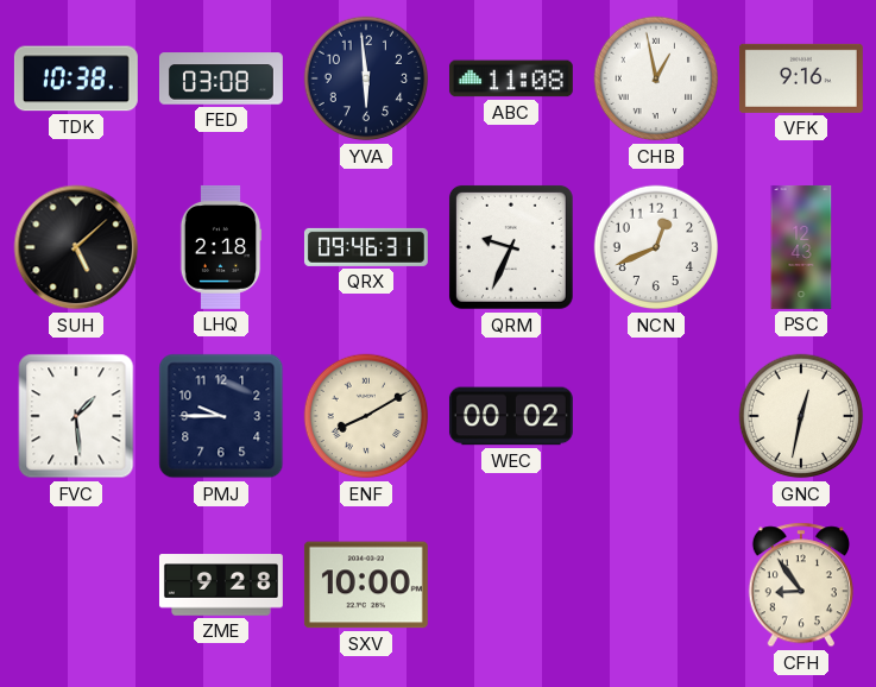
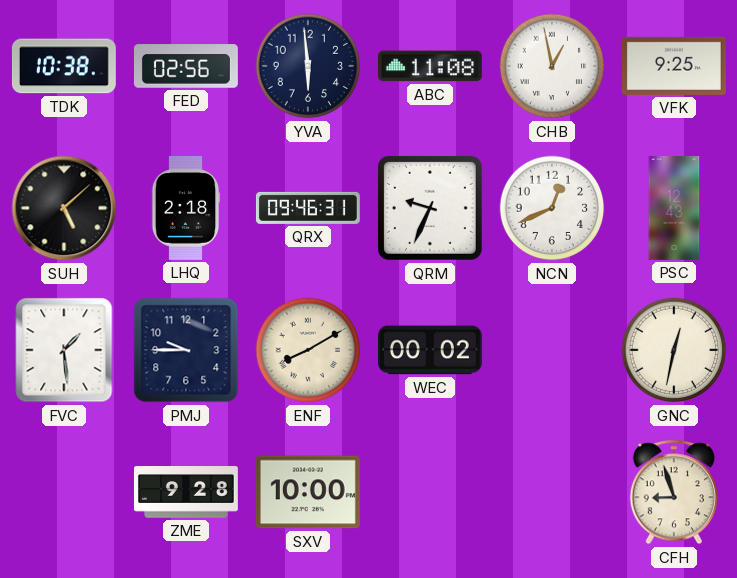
FED: 03:08 -> 02:56 (186, 66)
VFK: 9:16 -> 9:25 (674, 66)
CFH: 8:54 -> 8:57 (674, 492)
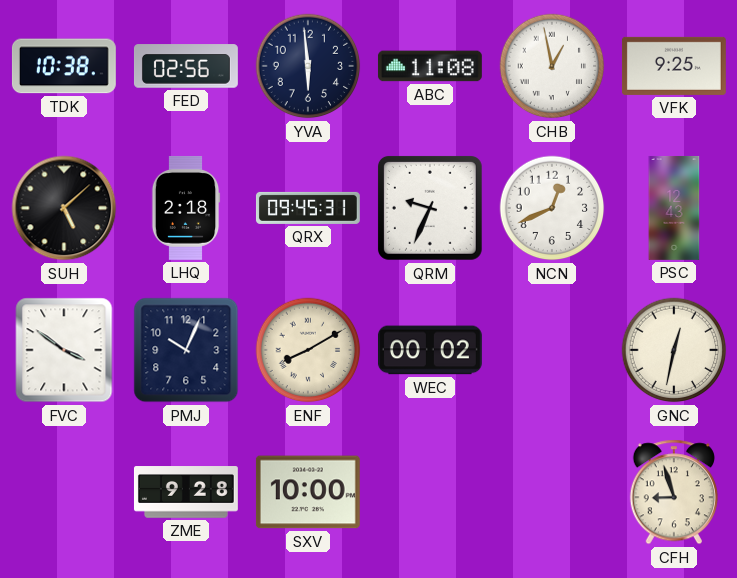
QRX: 09:46 -> 09:45 (308, 208)
FVC: 1:29 -> 3:51 (64, 350)
PMJ: 9:45 -> 10:04 (186, 350)
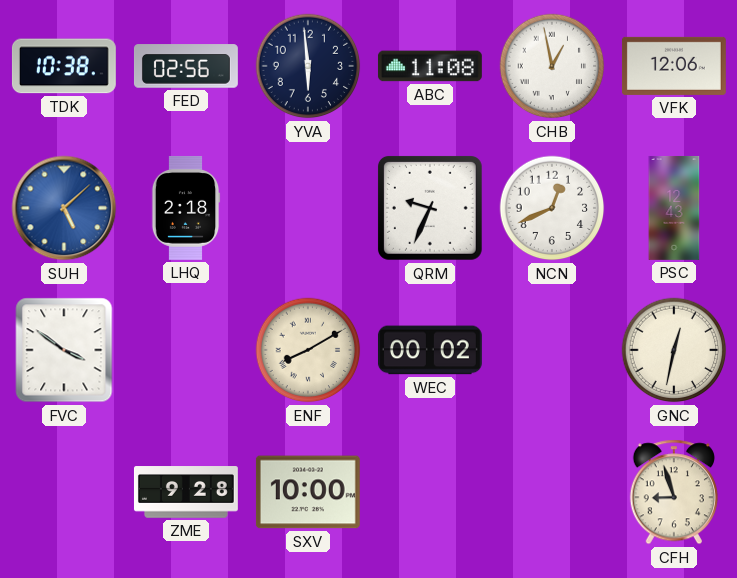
VFK: 9:25 -> 12:06 (674, 66)
SUH dial: black -> blue (64, 208)
QRX: 09:45 -> none (308, 208)
PMJ: 10:04 -> none (186, 350)
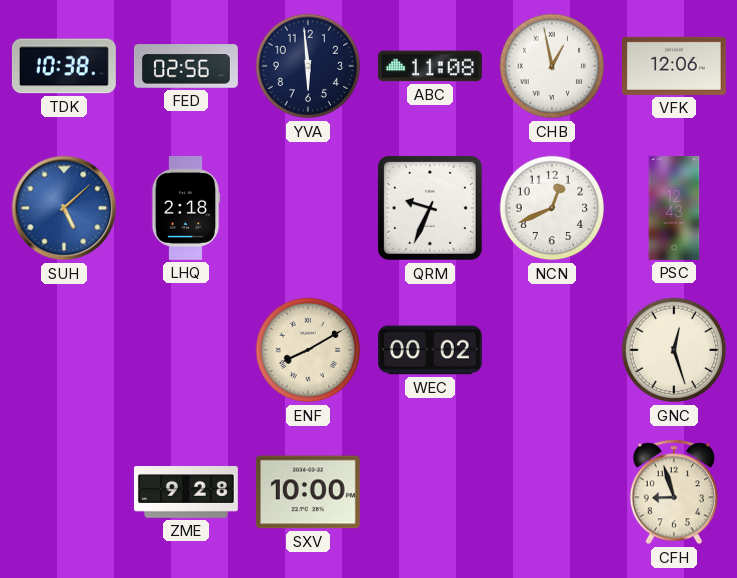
FVC: 3:51 -> none (64, 350)
GNC: 12:32 -> 12:27 (674, 350)
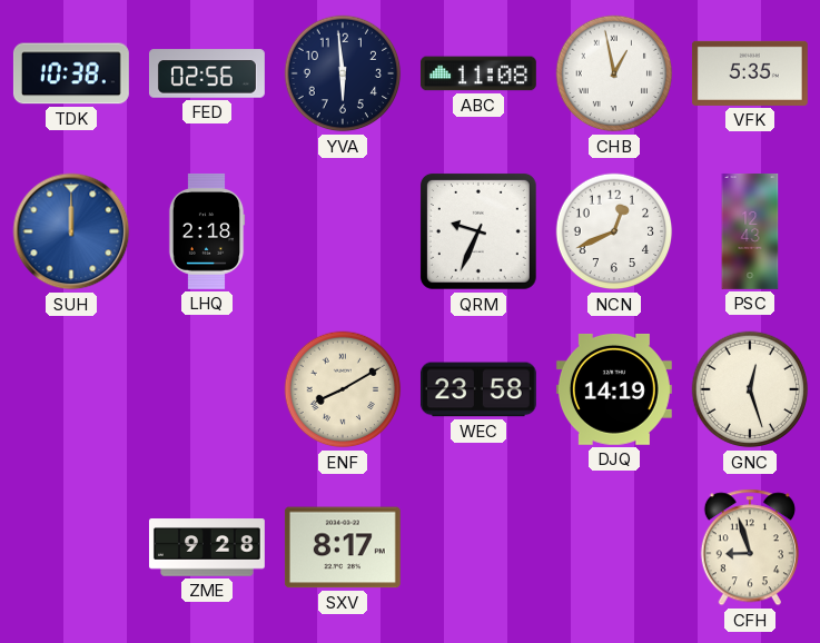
VFK: 12:06 -> 5:35 (750, 73)
SUH: 5:08 -> 12:00 (71, 231)
WEC: 00:02 -> 23:58 (478, 389)
DJQ: none -> 14:19 (614, 389)
SXV: 10:00 -> 8:17 (343, 547)
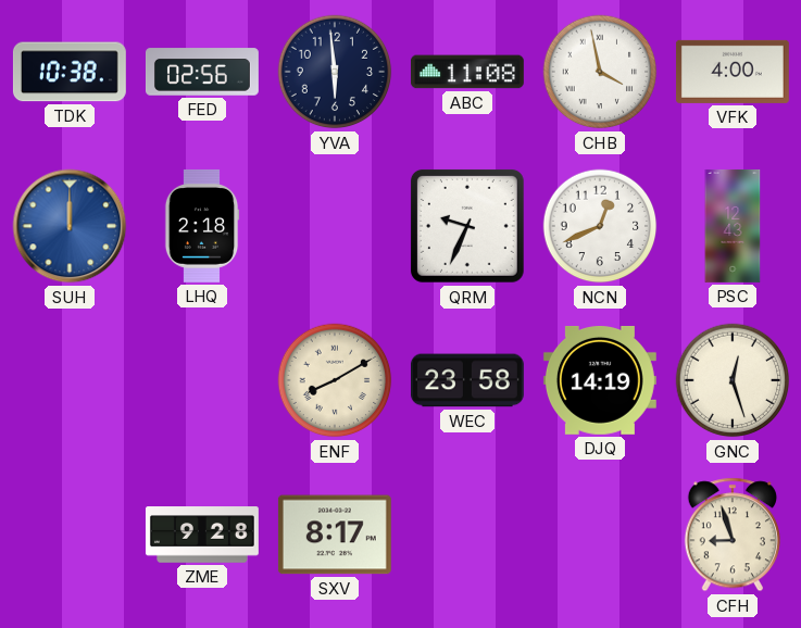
CHB: 12:58 -> 3:58 (600, 72)
VFK: 5:35 -> 4:00 (733, 72)
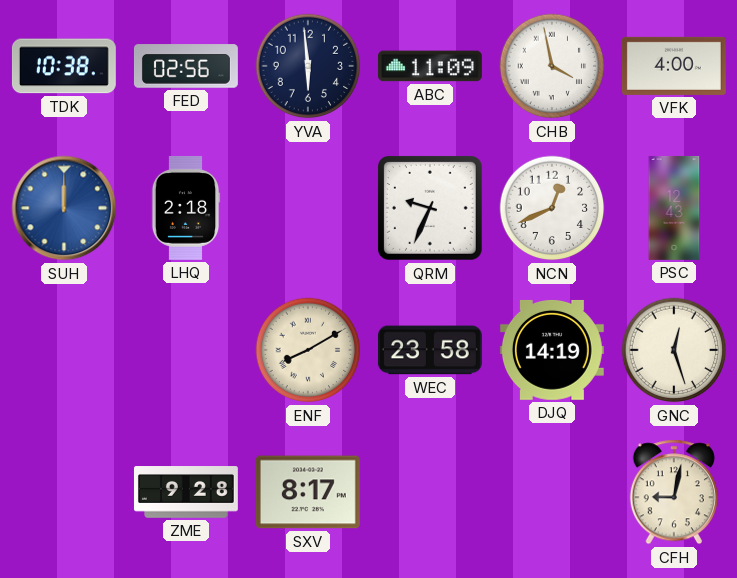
ABC: 11:08 -> 11:09 (430, 66)
CFH: 8:57 -> 9:02 (674, 492)
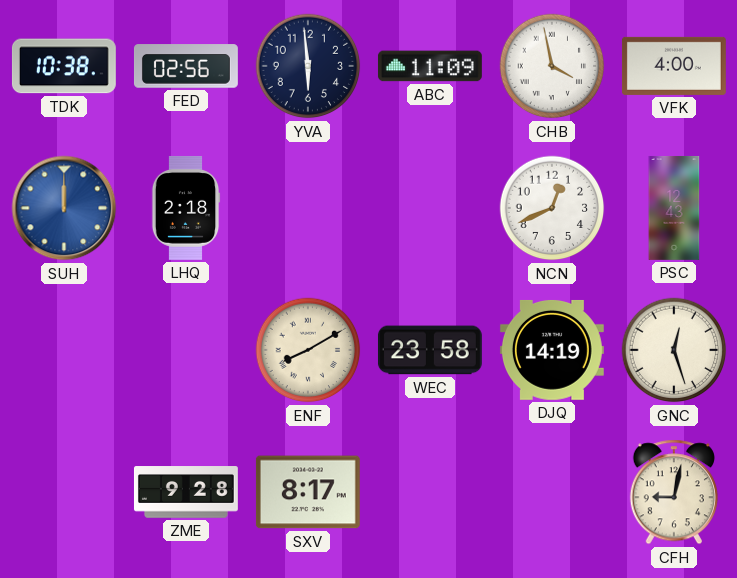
QRM: 9:34 -> none (430, 208)
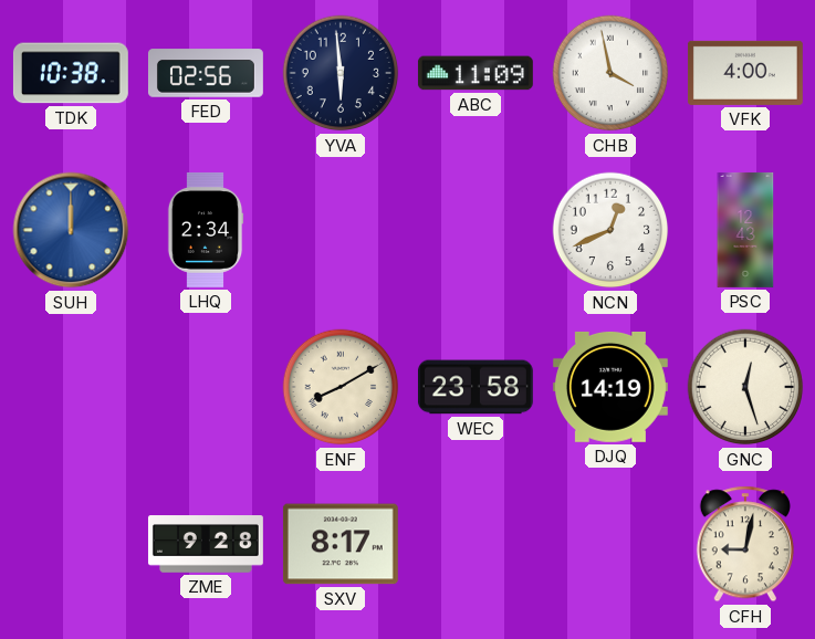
LHQ: 2:18 -> 2:34 (206, 230)
